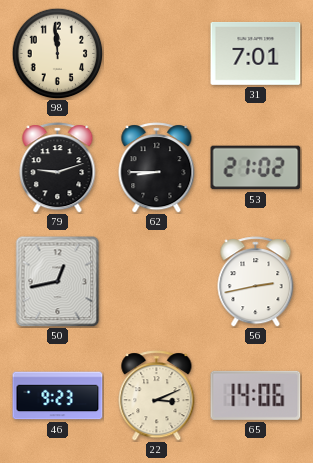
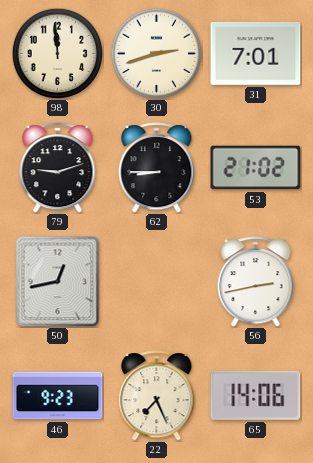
30: none -> 2:42 (156, 53)
22: 3:11 -> 7:26 (157, 396)
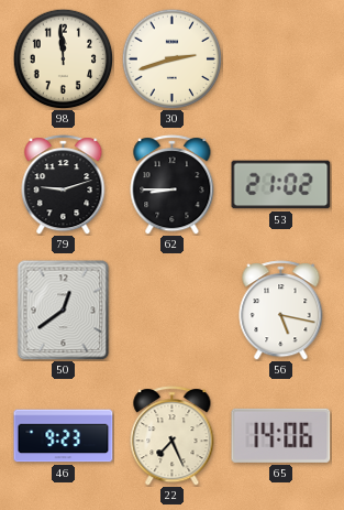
31: 7:01 -> none (256, 53)
50: 12:43 -> 12:39 (64, 311)
56: 2:43 -> 5:17 (281, 311)
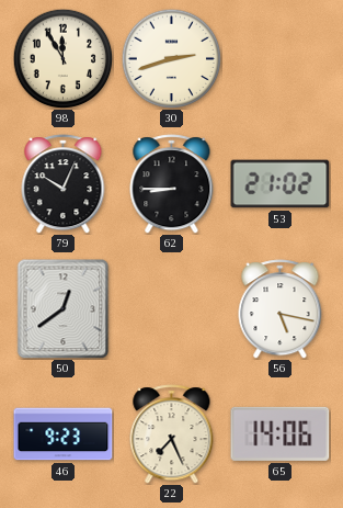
98: 11:59 -> 11:55 (62, 58)
79: 9:12 -> 10:04 (64, 184)
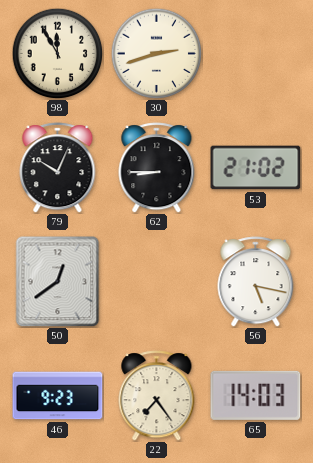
22: 7:26 -> 7:24 (157, 396)
65: 14:06 -> 14:03 (256, 395)
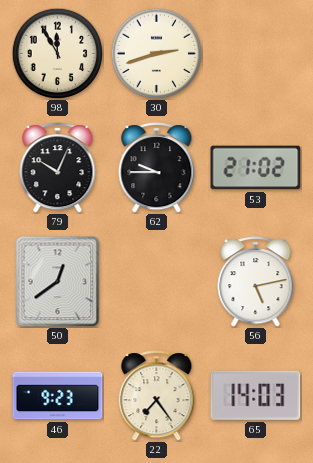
62: 8:45 -> 9:45 (157, 168)
56: 5:17 -> 5:13 (256, 282)
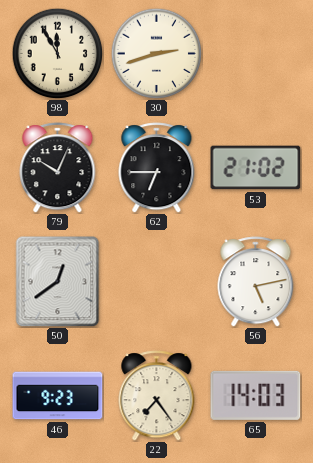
62: 9:45 -> 6:45 (157, 168)
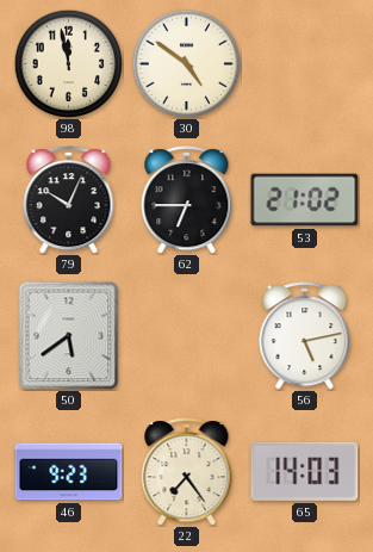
98: 11:55 -> 11:58 (68, 63)
30: 2:42 -> 4:51 (186, 63)
50: 12:39 -> 5:39 (69, 336)
